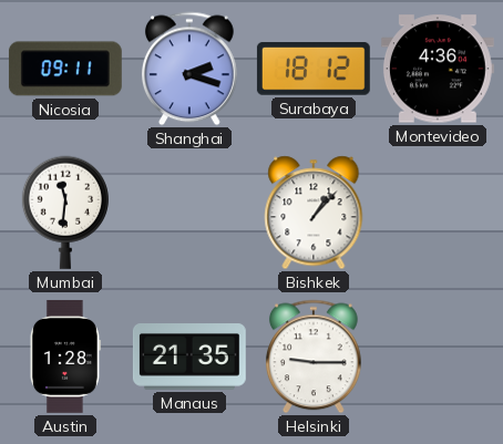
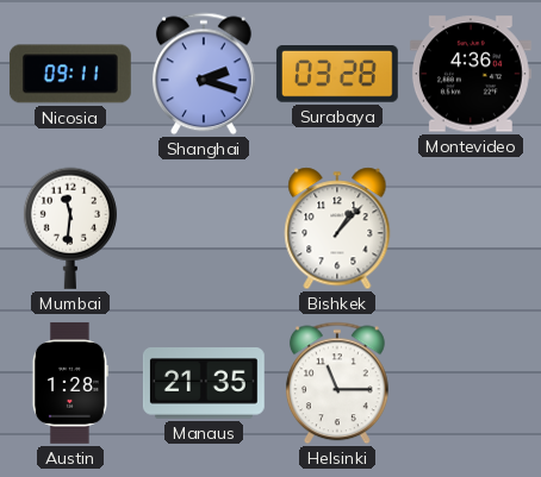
Surabaya: 18:12 -> 03:28 (337, 75)
Helsinki: 9:15 -> 11:15 (337, 383)
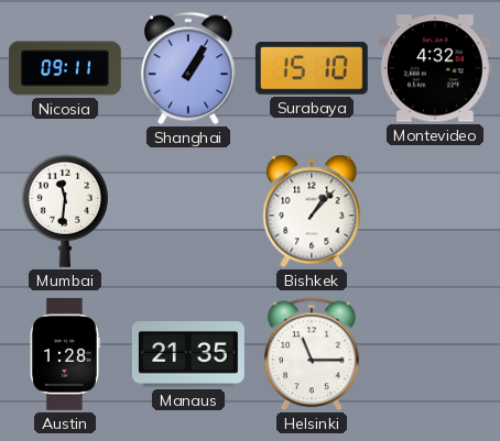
Shanghai: 2:18 -> 1:05 (188, 68)
Surabaya: 03:28 -> 15:10 (312, 69)
Montevideo: 4:36 -> 4:32 (435, 68)
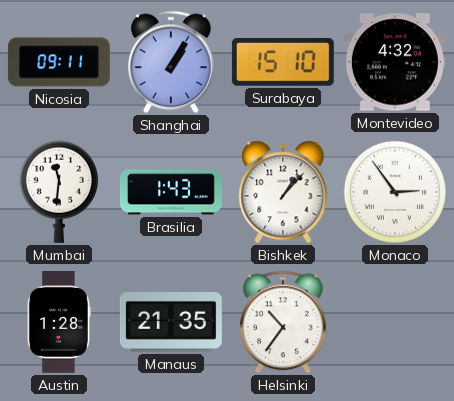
Brasilia: none -> 1:43 (172, 192)
Monaco: none -> 2:54 (395, 192)
Helsinki: 11:15 -> 10:36 (283, 322)
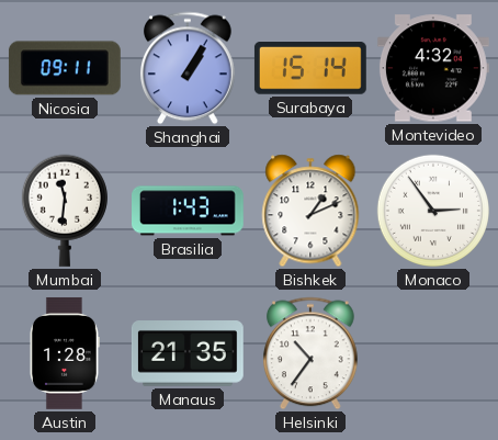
Surabaya: 15:10 -> 15:14 (310, 69)
Bishkek: 1:07 -> 1:11 (310, 211)
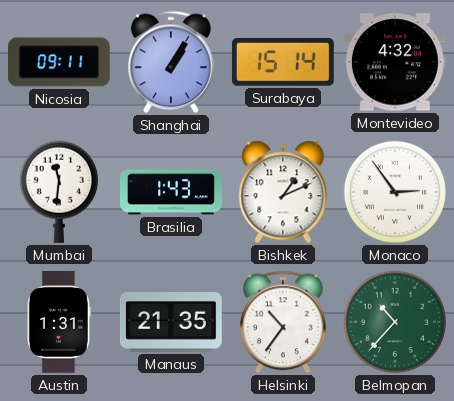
Austin: 1:28 -> 1:31 (58, 322)
Belmopan: none -> 10:37 (395, 322)
